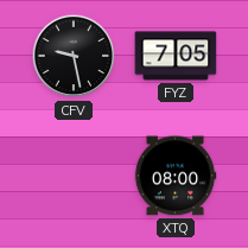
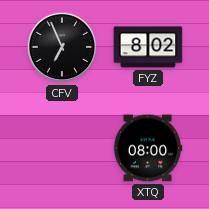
CFV: 9:28 -> 6:56 (62, 47)
FYZ: 7:05 -> 8:02 (148, 47)
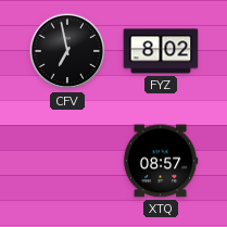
CFV: 6:56 -> 6:58 (67, 51)
XTQ: 08:00 -> 08:57 (161, 161)
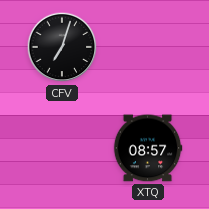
CFV: 6:58 -> 7:03 (62, 47)
FYZ: 8:02 -> none (161, 51)
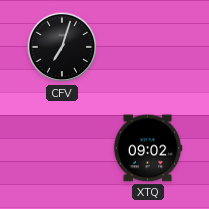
XTQ: 08:57 -> 09:02 (148, 148)
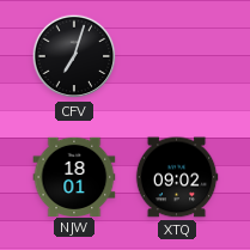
NJW: none -> 18:01 (74, 176)
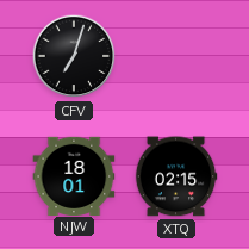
XTQ: 09:02 -> 02:15 (176, 176)
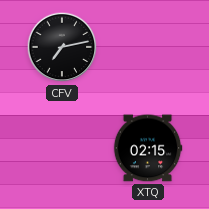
CFV: 7:03 -> 7:13 (62, 47)
NJW: 18:01 -> none (74, 175)
